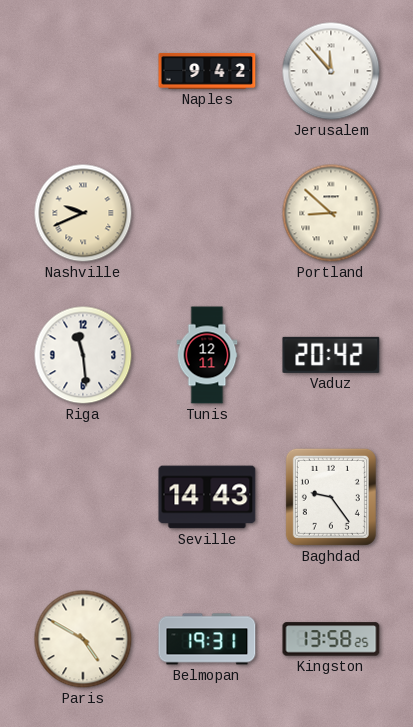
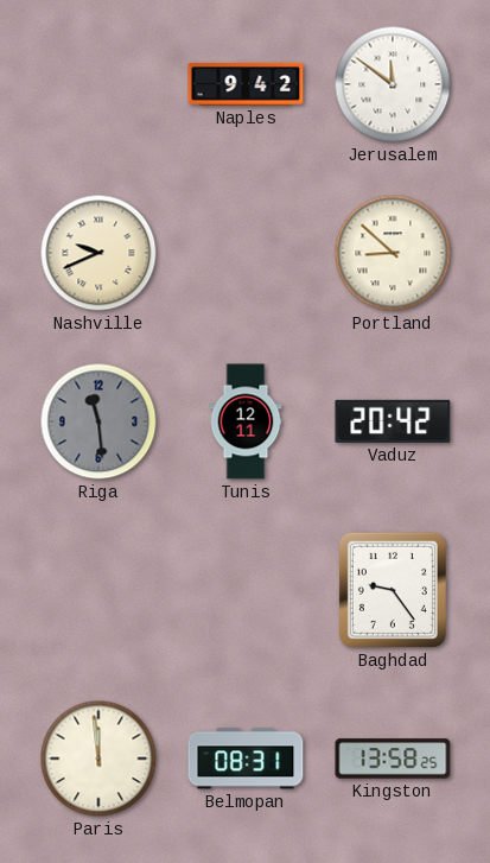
Jerusalem: 11:53 -> 11:51 (393, 84)
Riga dial: white -> grey (98, 421)
Seville: 14:43 -> none (207, 497)
Paris: 4:50 -> 11:59 (98, 759)
Belmopan: 19:31 -> 08:31 (246, 759)
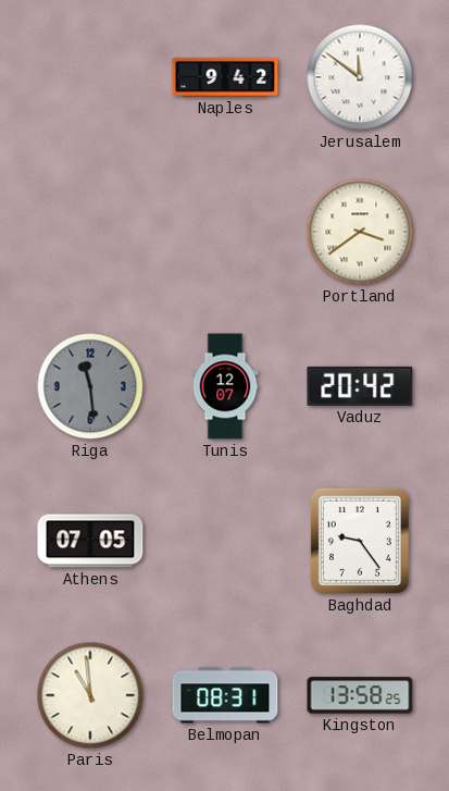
Nashville: 9:41 -> none (98, 253)
Portland: 8:52 -> 3:39 (360, 232)
Tunis: 12:11 -> 12:07 (225, 386)
Athens: none -> 07:05 (90, 541)
Paris: 11:59 -> 10:59 (90, 695)
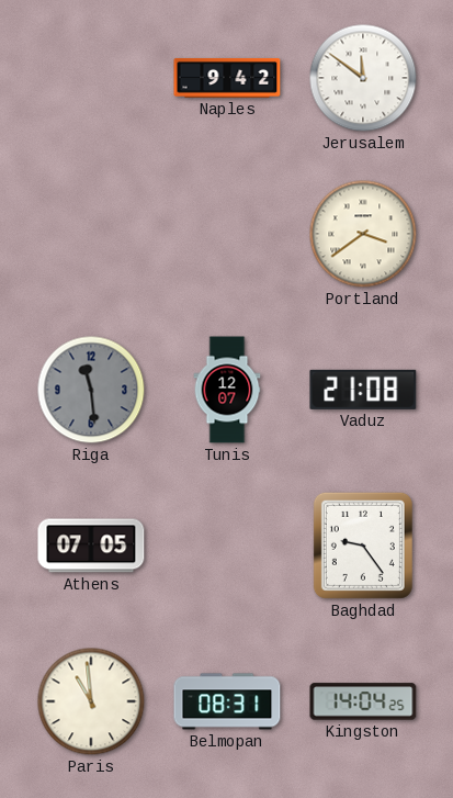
Vaduz: 20:42 -> 21:08 (363, 390)
Kingston: 13:58 -> 14:04 (363, 701)
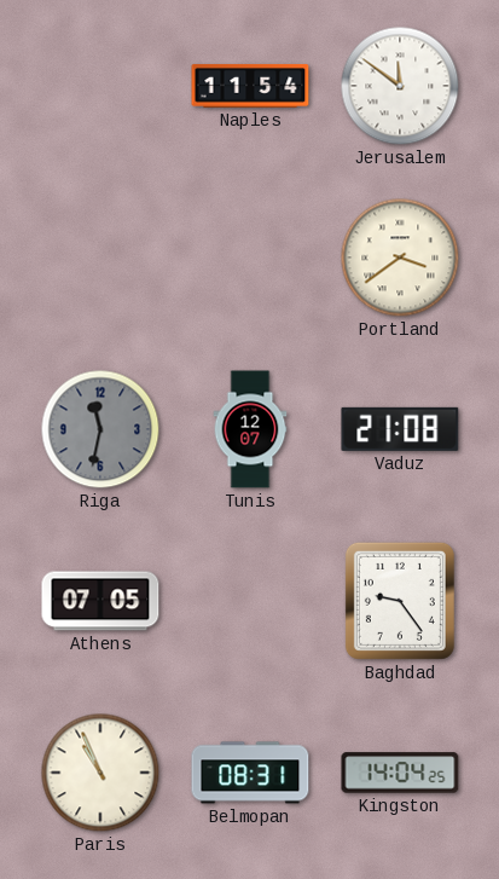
Naples: 9:42 -> 11:54 (250, 86)
Riga: 11:29 -> 11:32 (100, 429)
Paris: 10:59 -> 10:56 (100, 773)
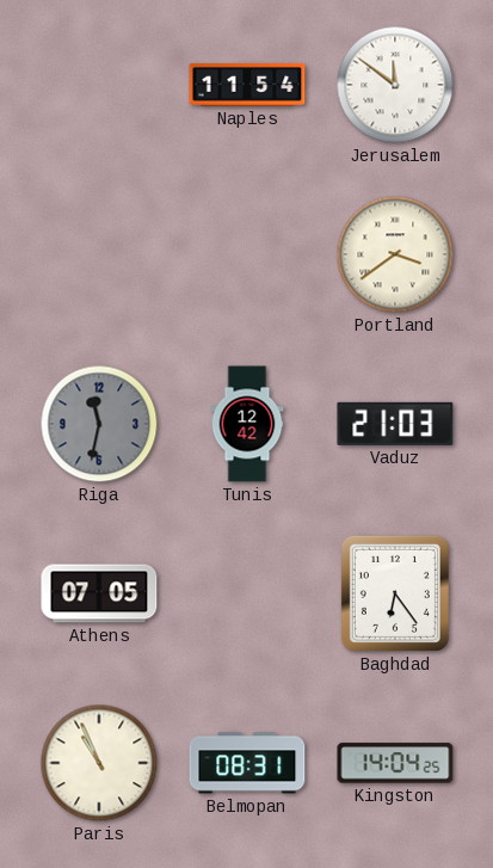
Tunis: 12:07 -> 12:42 (247, 424)
Vaduz: 21:08 -> 21:03 (395, 424)
Baghdad: 9:24 -> 6:24 (395, 593)
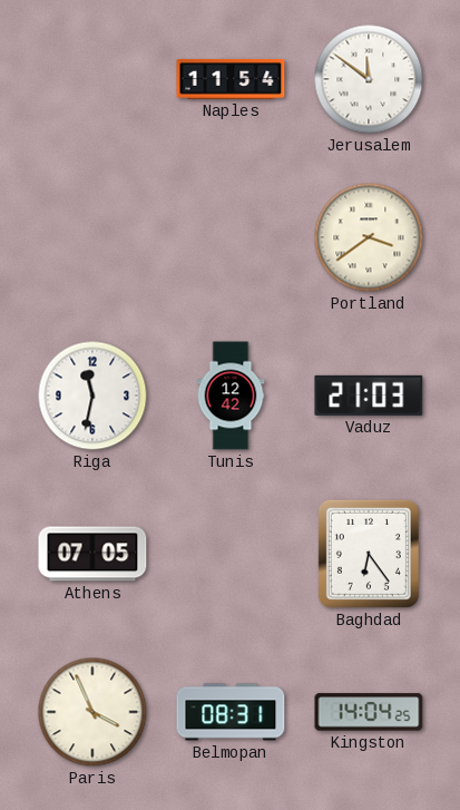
Riga dial: grey -> white (92, 396)
Paris: 10:56 -> 3:56 (92, 712)
